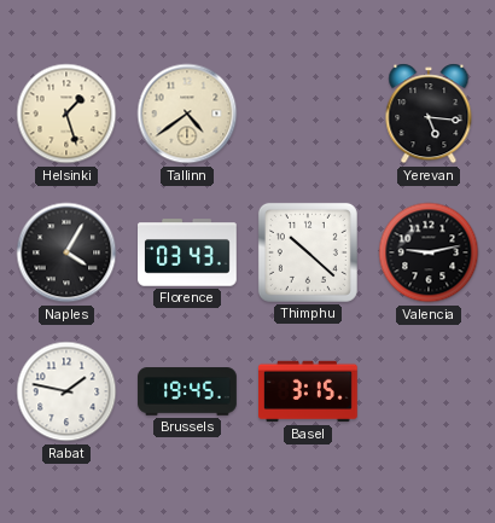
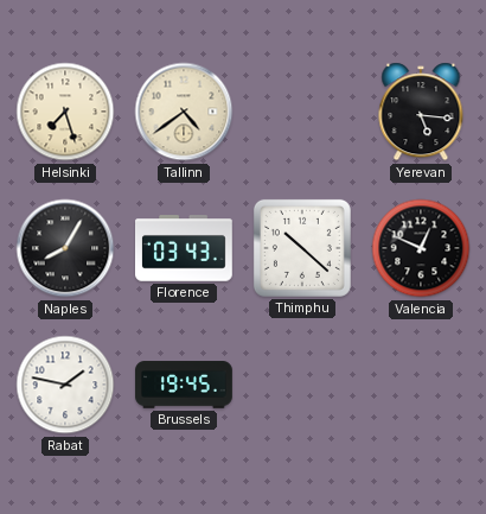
Helsinki: 1:27 -> 7:27 (65, 112)
Naples: 4:05 -> 8:05 (65, 248)
Valencia: 9:13 -> 12:49 (421, 248)
Basel: 3:15 -> none (309, 391)
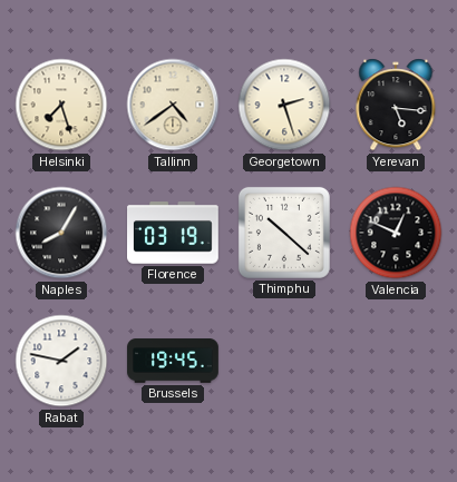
Georgetown: none -> 2:27 (284, 105)
Florence: 03:43 -> 03:19 (174, 233)
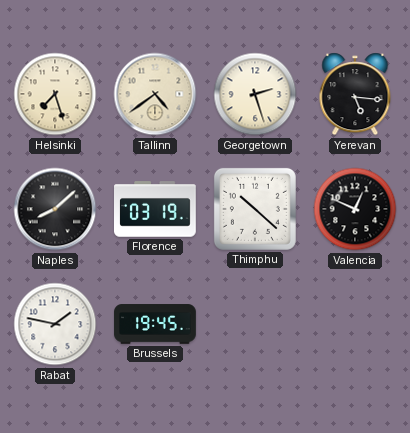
Naples: 8:05 -> 8:08 (55, 209)
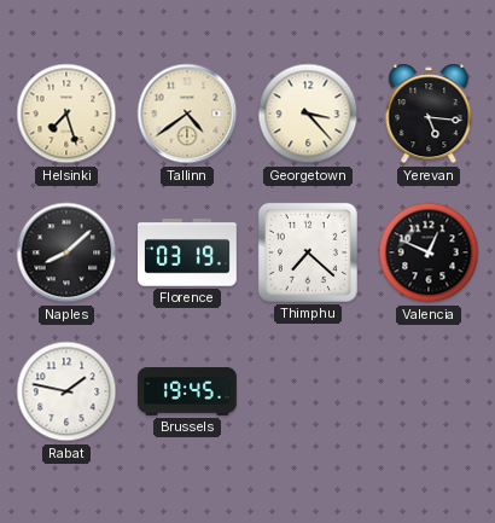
Georgetown: 2:27 -> 3:23 (308, 114)
Thimphu: 10:22 -> 7:22 (308, 252)
